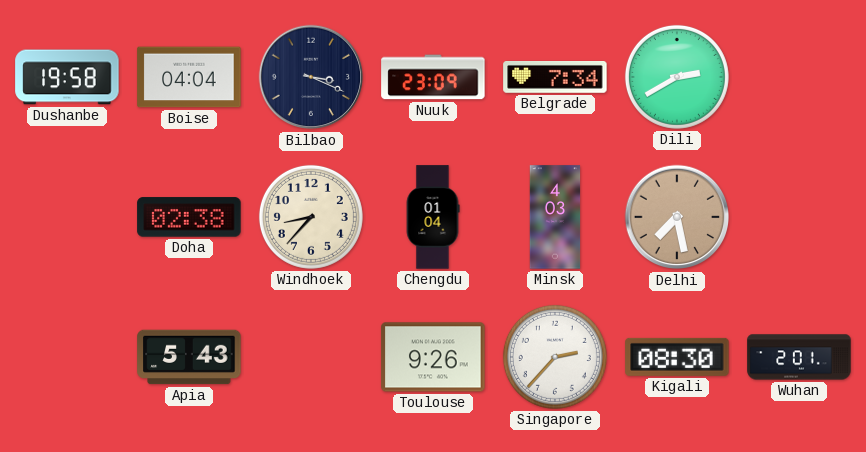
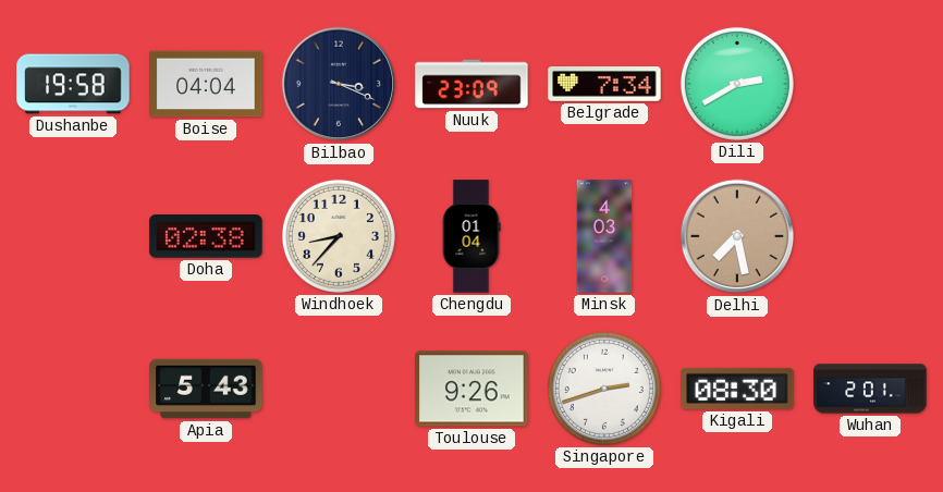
Singapore: 2:37 -> 2:42 (604, 389)
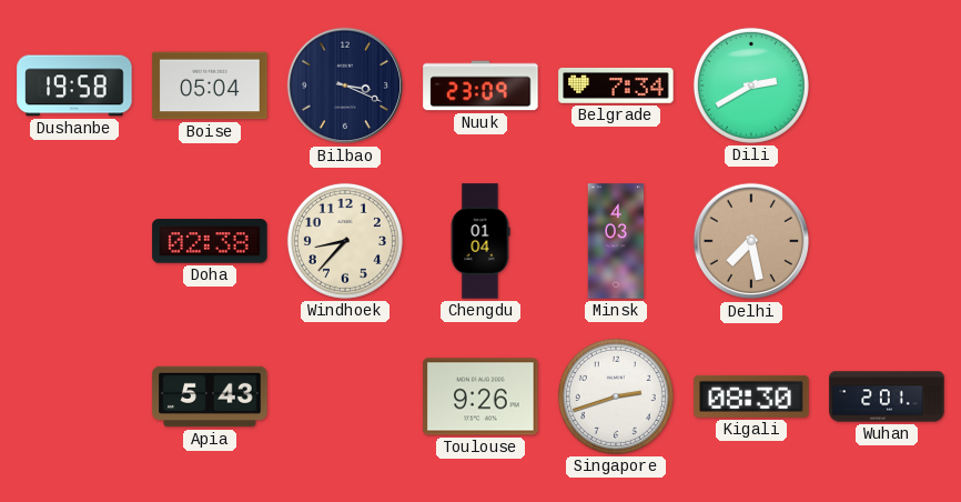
Boise: 04:04 -> 05:04 (210, 86)
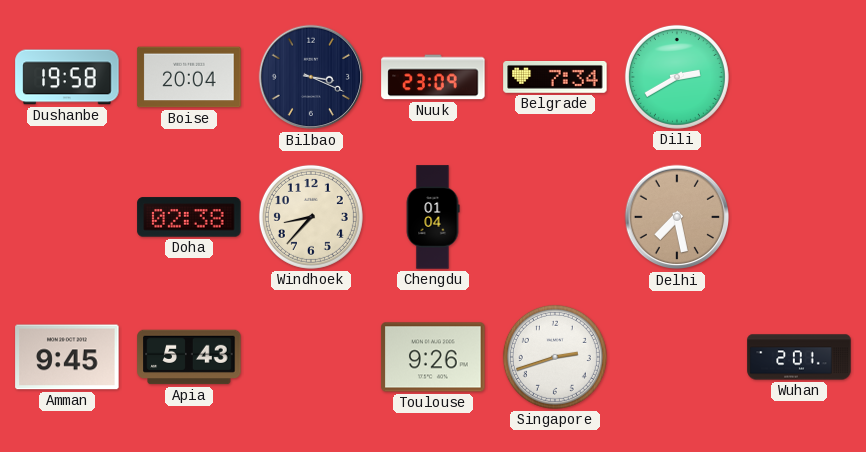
Boise: 05:04 -> 20:04 (189, 77)
Minsk: 4:03 -> none (616, 241)
Amman: none -> 9:45 (67, 357)
Kigali: 08:30 -> none (751, 396)
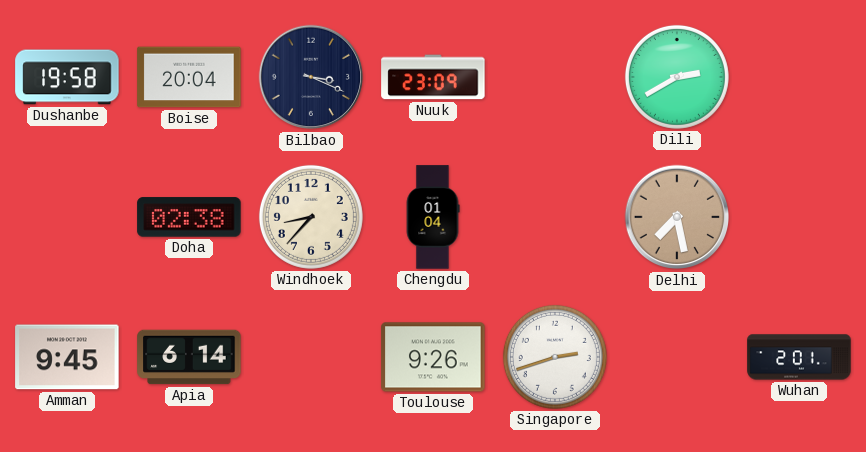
Belgrade: 7:34 -> none (555, 78)
Apia: 5:43 -> 6:14 (189, 357)
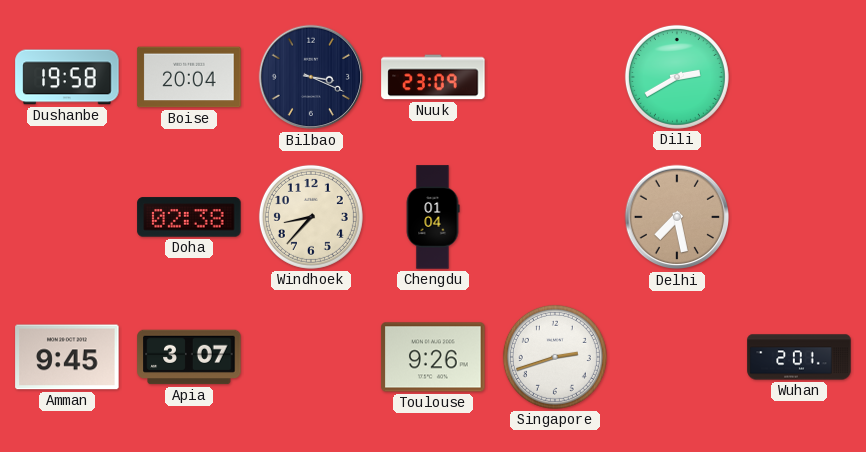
Apia: 6:14 -> 3:07 (189, 357)
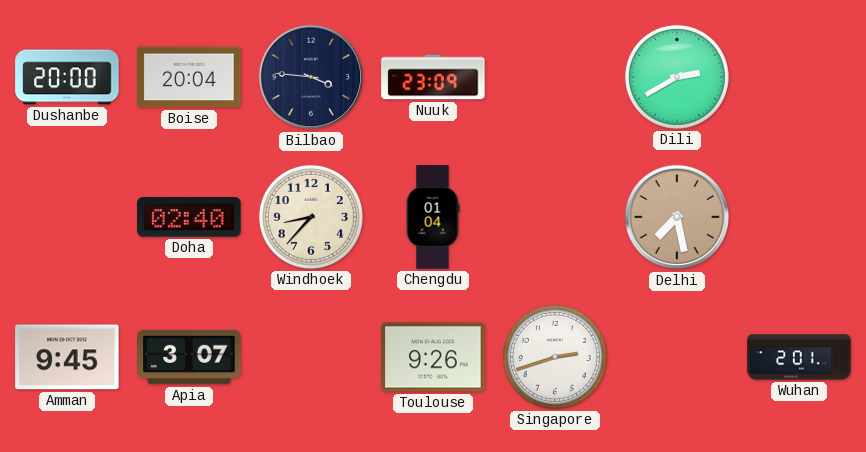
Dushanbe: 19:58 -> 20:00 (67, 77)
Bilbao: 3:19 -> 3:46 (311, 77)
Doha: 02:38 -> 02:40 (189, 217)
